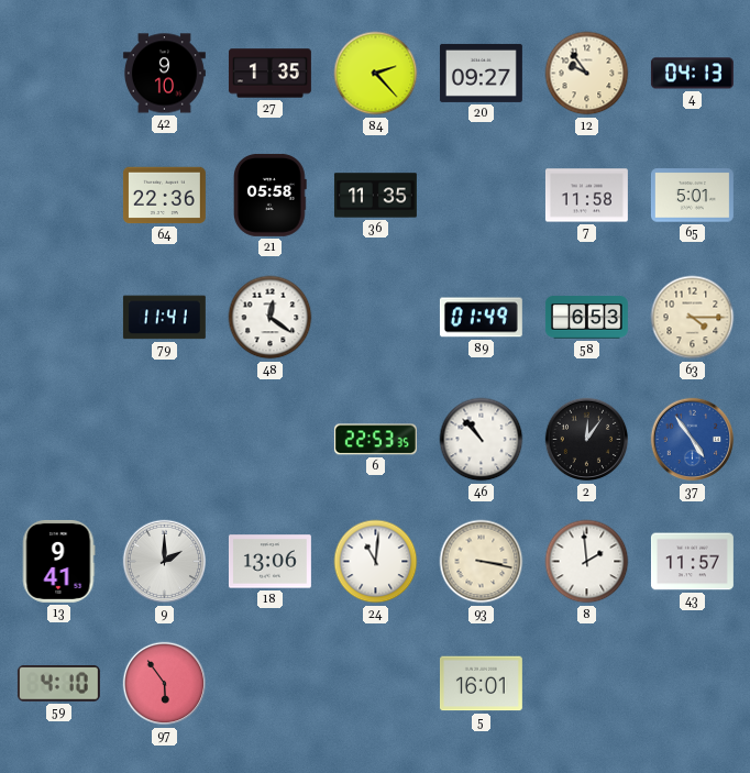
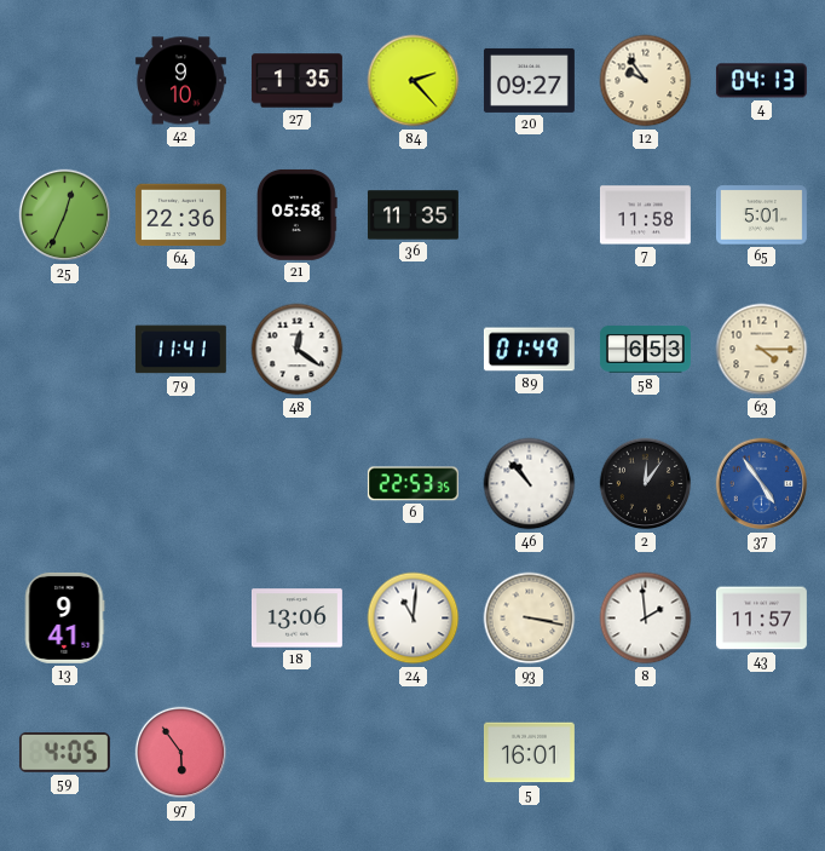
25: none -> 12:34 (65, 215)
9: 2:00 -> none (165, 562)
59: 4:10 -> 4:05 (64, 753)
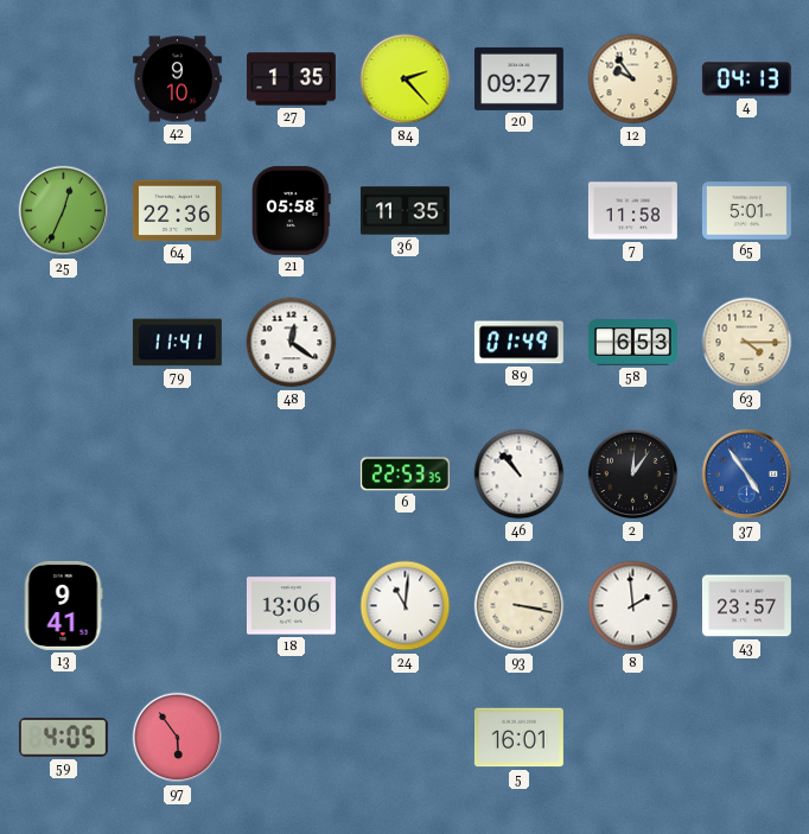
43: 11:57 -> 23:57 (746, 606)
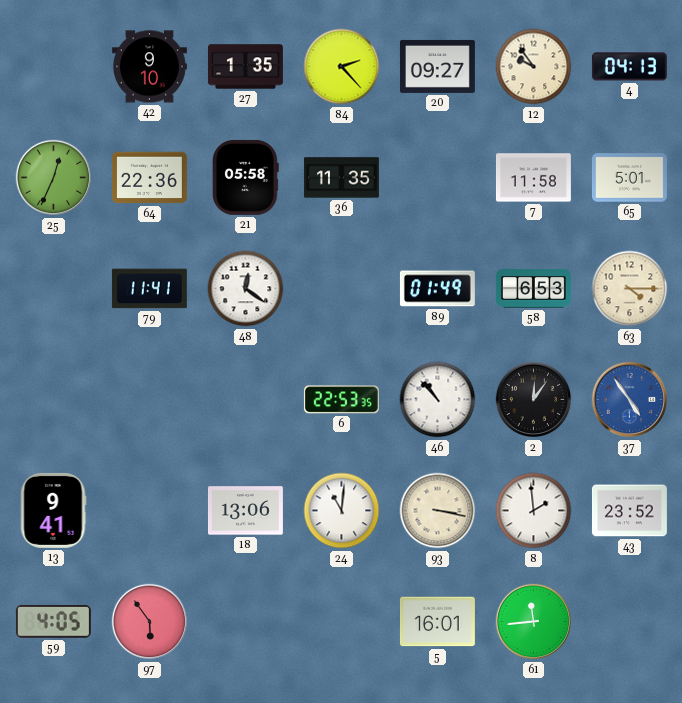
43: 23:57 -> 23:52 (629, 511)
61: none -> 11:44 (534, 622)
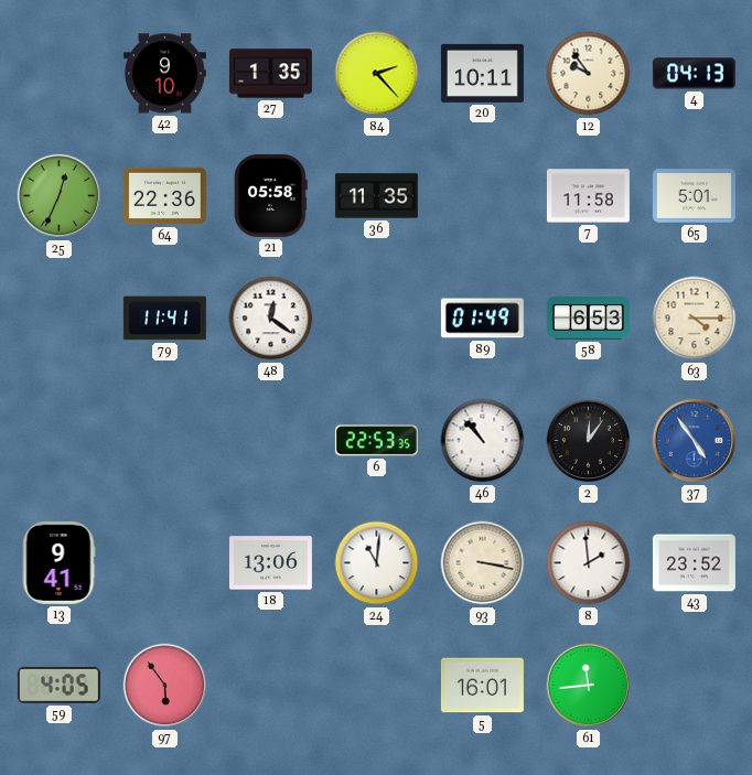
20: 09:27 -> 10:11 (482, 73)
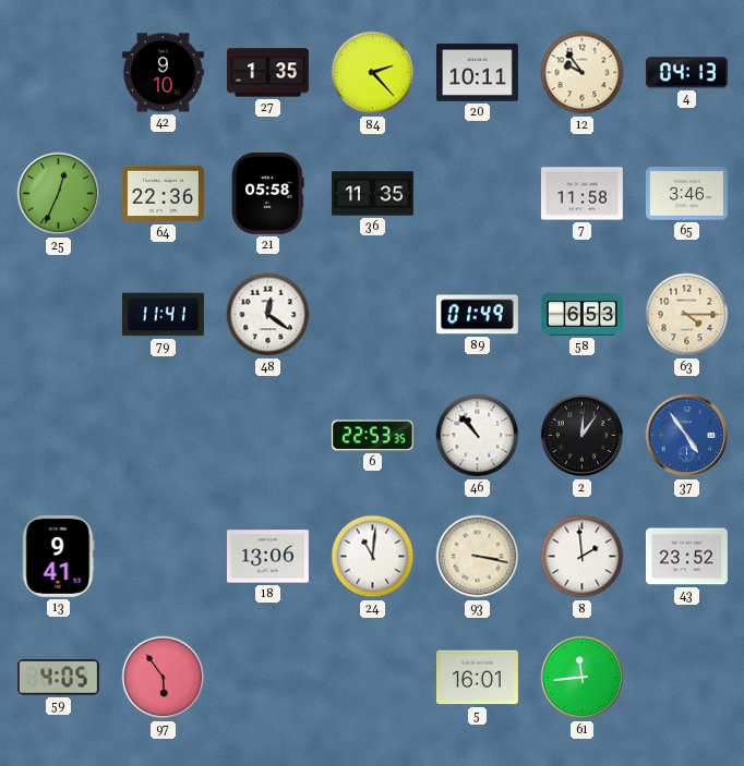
65: 5:01 -> 3:46 (686, 194)
